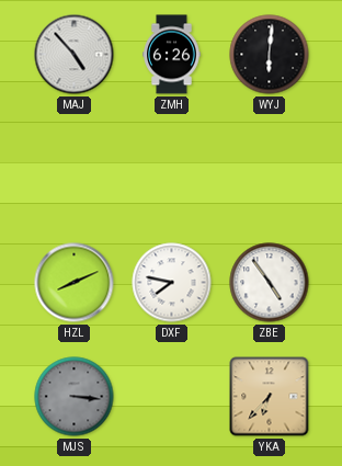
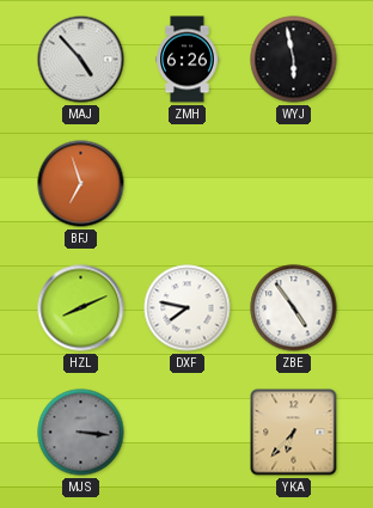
WYJ: 6:01 -> 5:58 (294, 60)
BFJ: none -> 6:57 (81, 184)
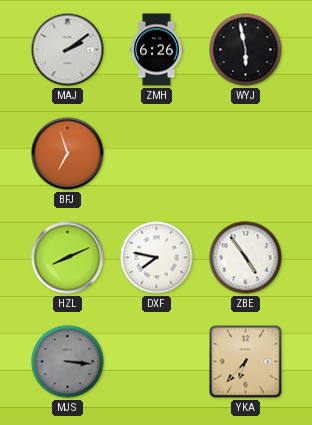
MAJ: 4:53 -> 2:09 (68, 50)
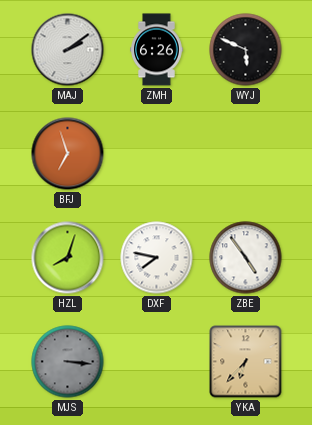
WYJ: 5:58 -> 5:49 (246, 50)
HZL: 8:11 -> 8:03 (68, 258)
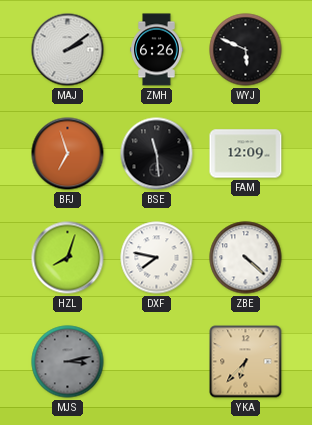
BSE: none -> 11:29 (157, 154)
FAM: none -> 12:09 (246, 154)
ZBE: 4:54 -> 4:22 (246, 258)
MJS: 3:16 -> 3:13 (68, 362)
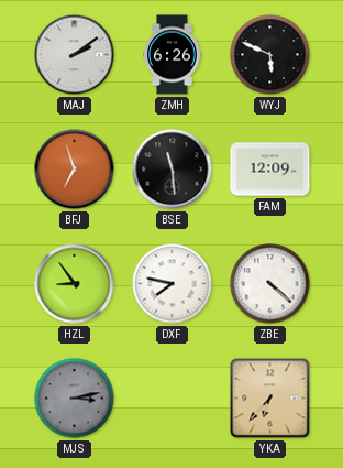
HZL: 8:03 -> 8:54 (75, 284)
